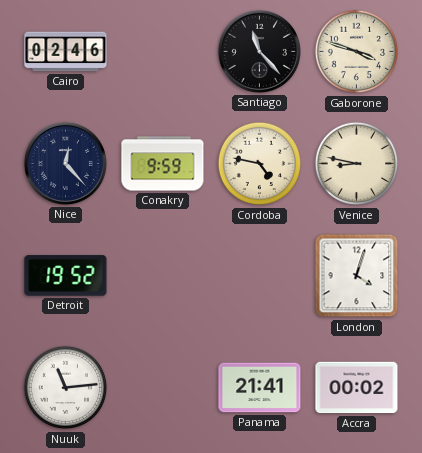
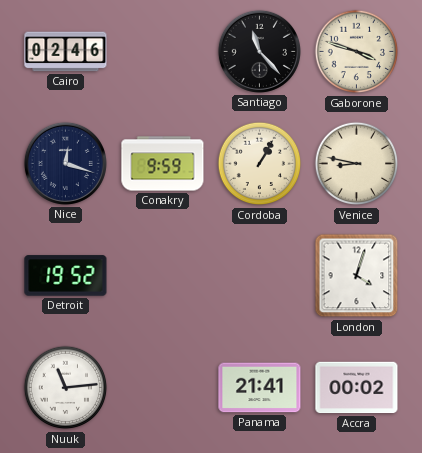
Nice: 12:23 -> 12:18 (65, 163)
Cordoba: 4:47 -> 1:05 (260, 164)
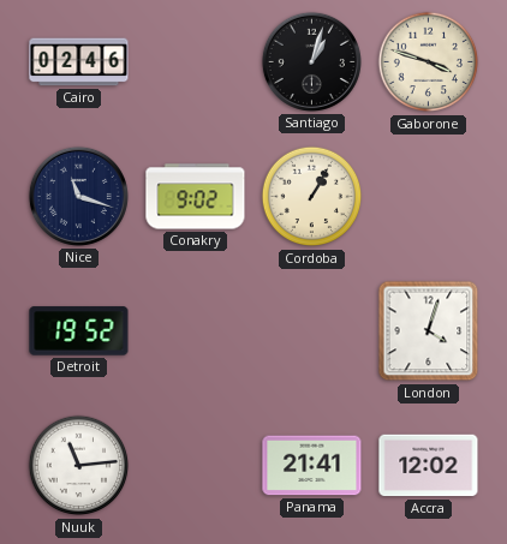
Santiago: 11:23 -> 1:03 (311, 61)
Nice: 12:18 -> 11:18 (78, 196)
Conakry: 9:59 -> 9:02 (196, 197)
Venice: 8:47 -> none (357, 164)
Accra: 00:02 -> 12:02 (429, 466)
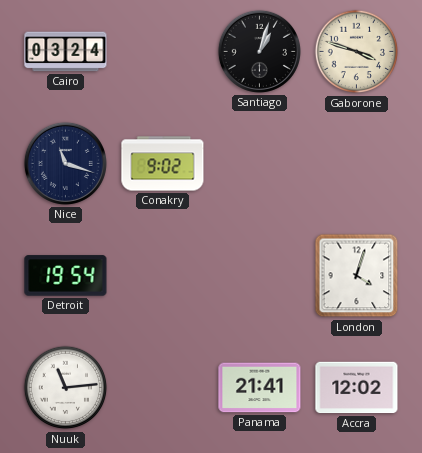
Cairo: 02:46 -> 03:24 (66, 52)
Cordoba: 1:05 -> none (312, 197)
Detroit: 19:52 -> 19:54 (66, 276)
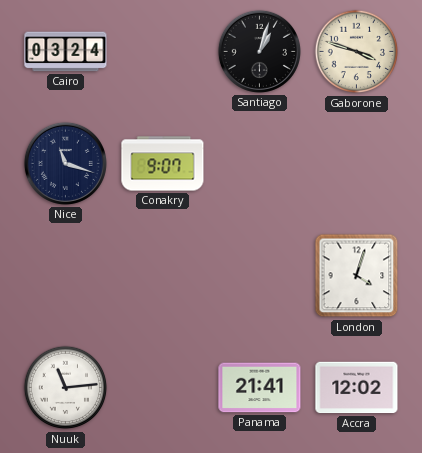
Conakry: 9:02 -> 9:07 (163, 164)
Detroit: 19:54 -> none (66, 276)
